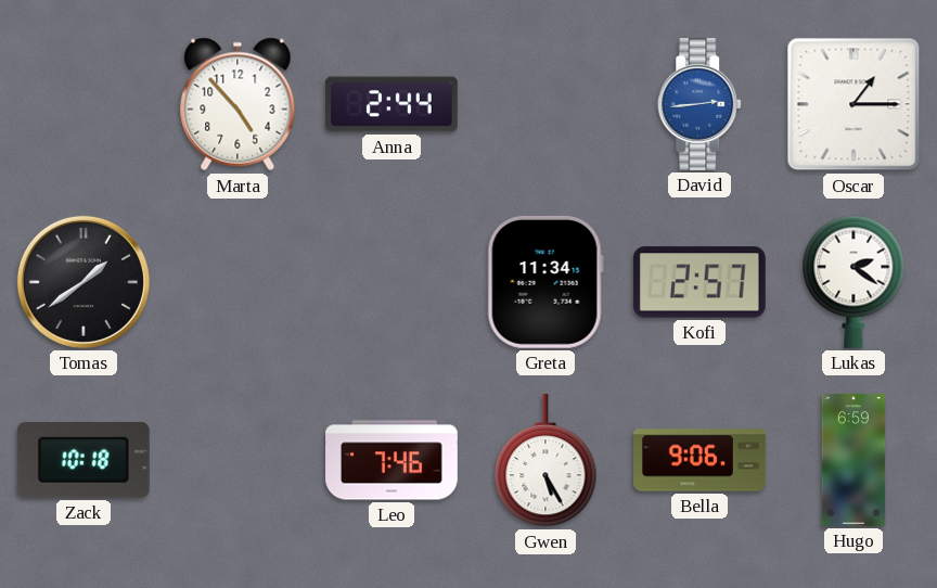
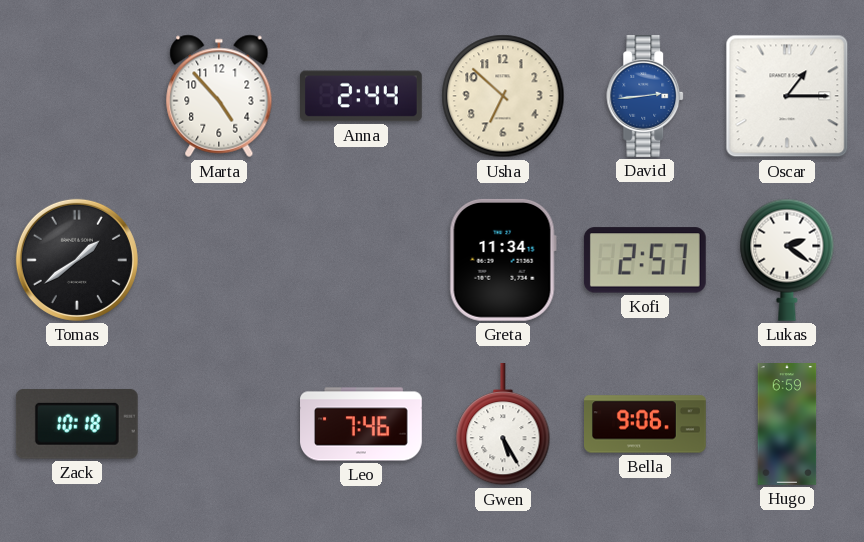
Usha: none -> 6:52 (503, 96)
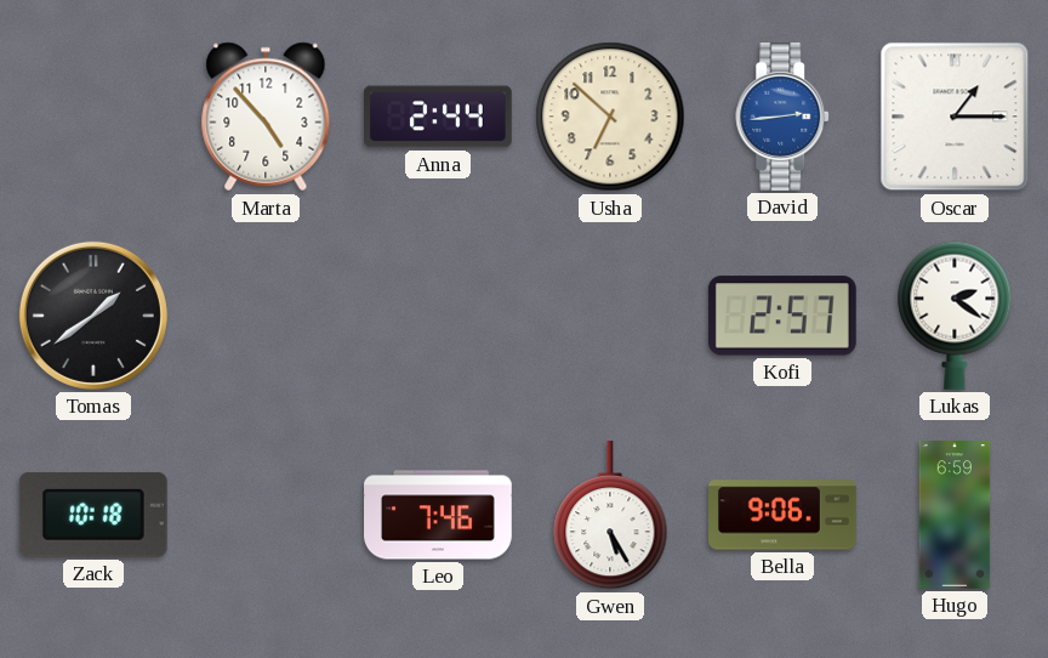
Greta: 11:34 -> none (503, 260)
